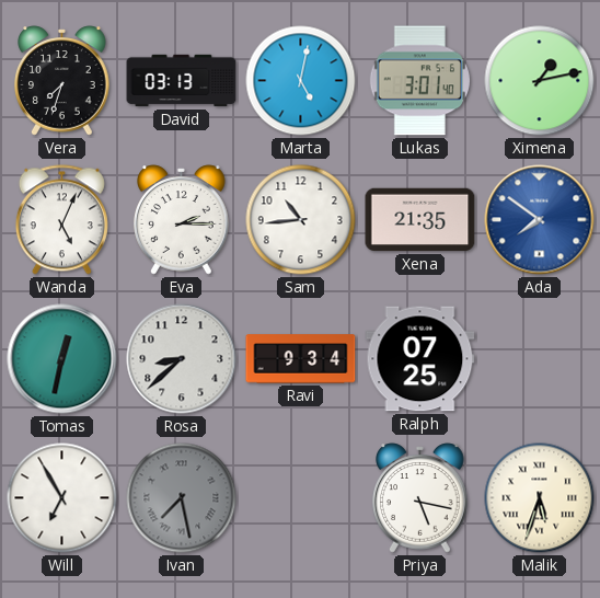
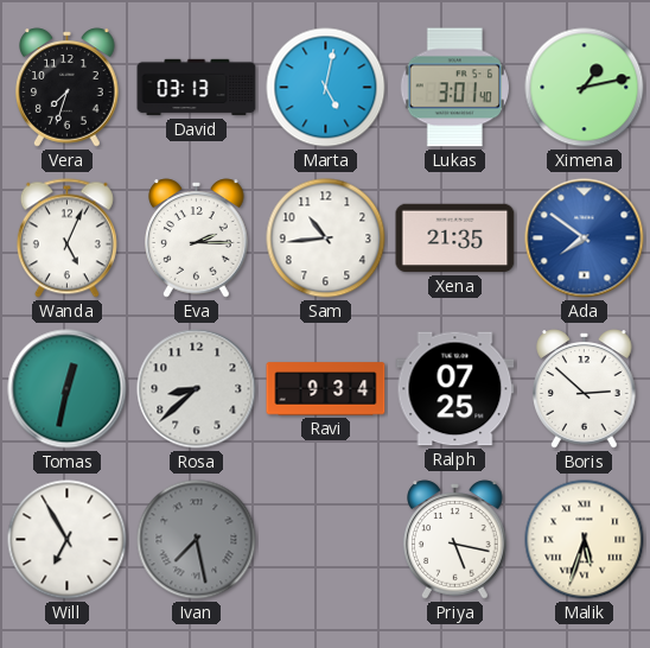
Boris: none -> 2:52 (585, 389)
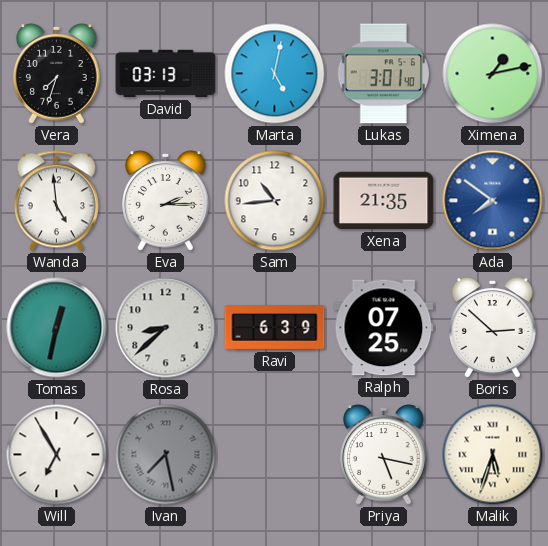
Wanda: 5:04 -> 4:59 (56, 201)
Ravi: 9:34 -> 6:39 (275, 328)
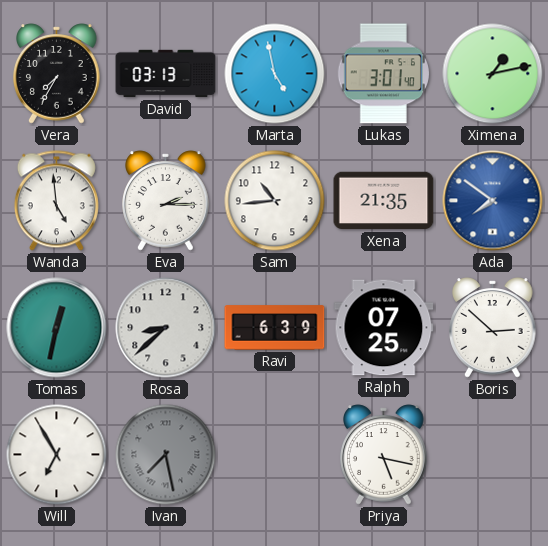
Vera: 7:33 -> 7:35 (57, 74)
Marta: 5:02 -> 4:58 (275, 74)
Malik: 5:33 -> none (493, 455)
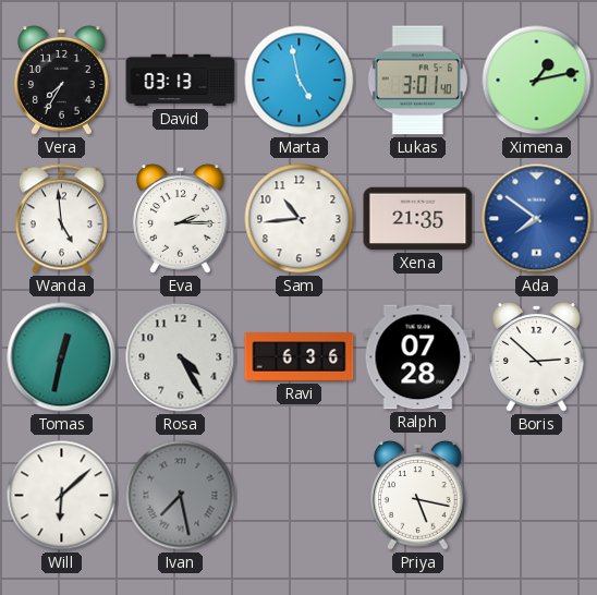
Rosa: 8:38 -> 4:25 (181, 357)
Ravi: 6:39 -> 6:36 (300, 357)
Ralph: 07:25 -> 07:28 (418, 357)
Will: 6:55 -> 6:08 (62, 496)
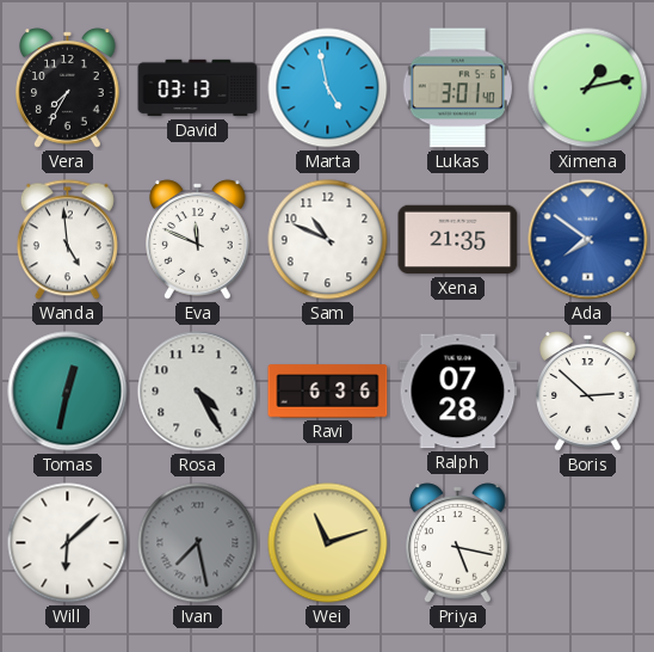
Eva: 2:15 -> 11:49 (198, 240)
Sam: 10:44 -> 10:49 (328, 240)
Wei: none -> 11:12 (328, 543)
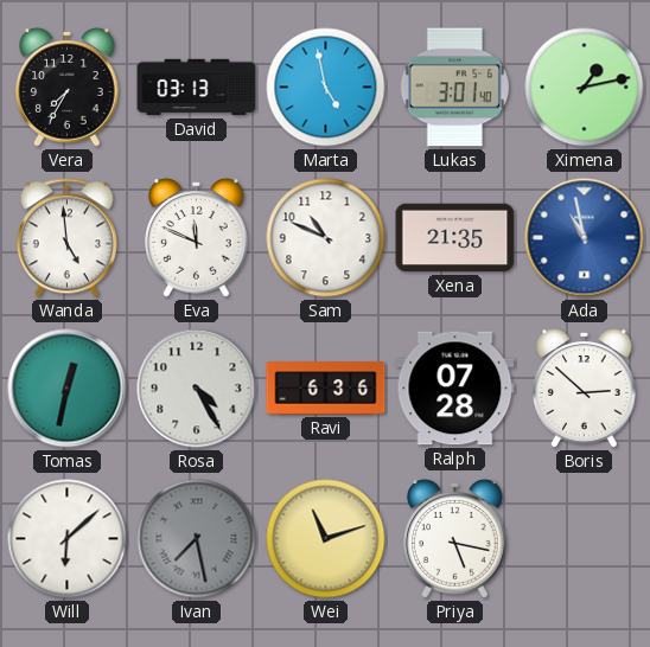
Ada: 7:51 -> 10:58 (585, 238)
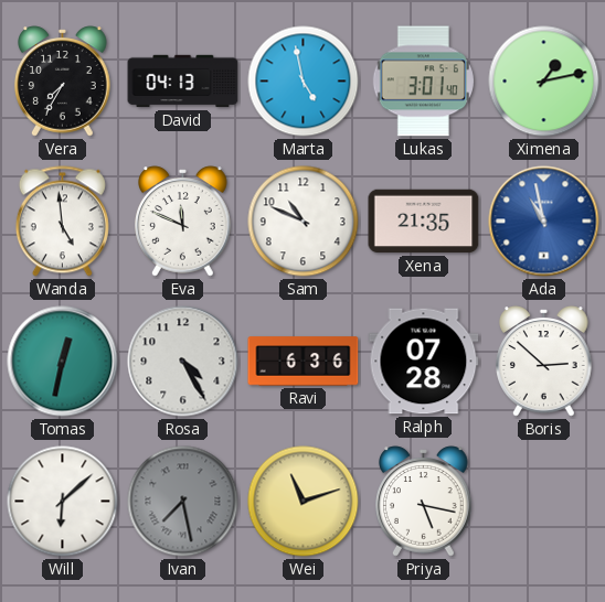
David: 03:13 -> 04:13 (183, 82)
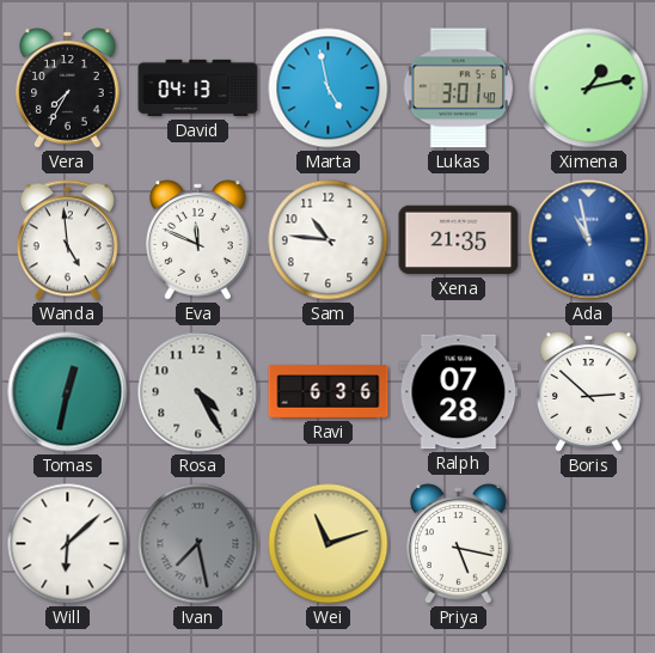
Sam: 10:49 -> 10:46 (329, 240)
